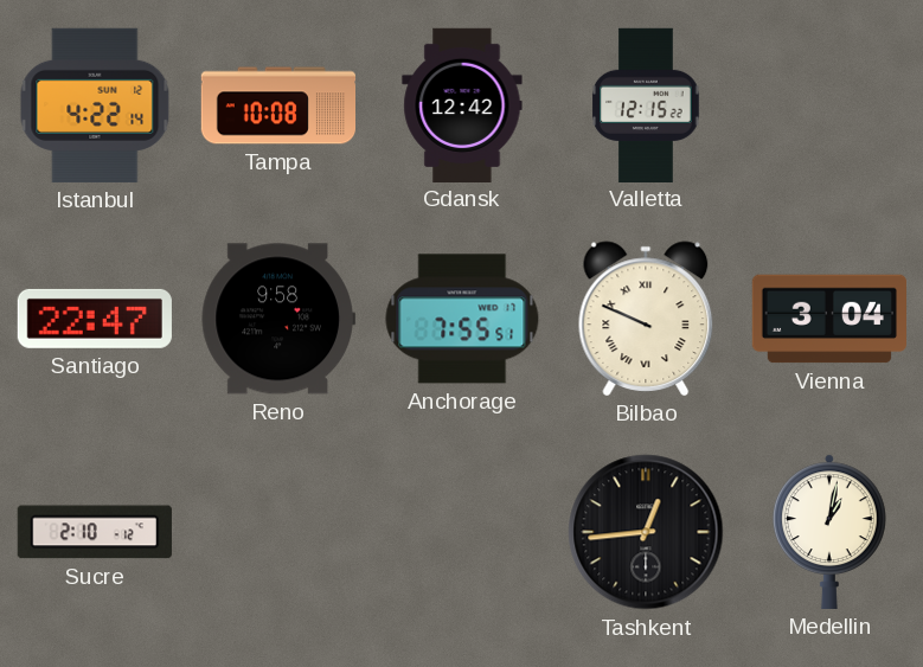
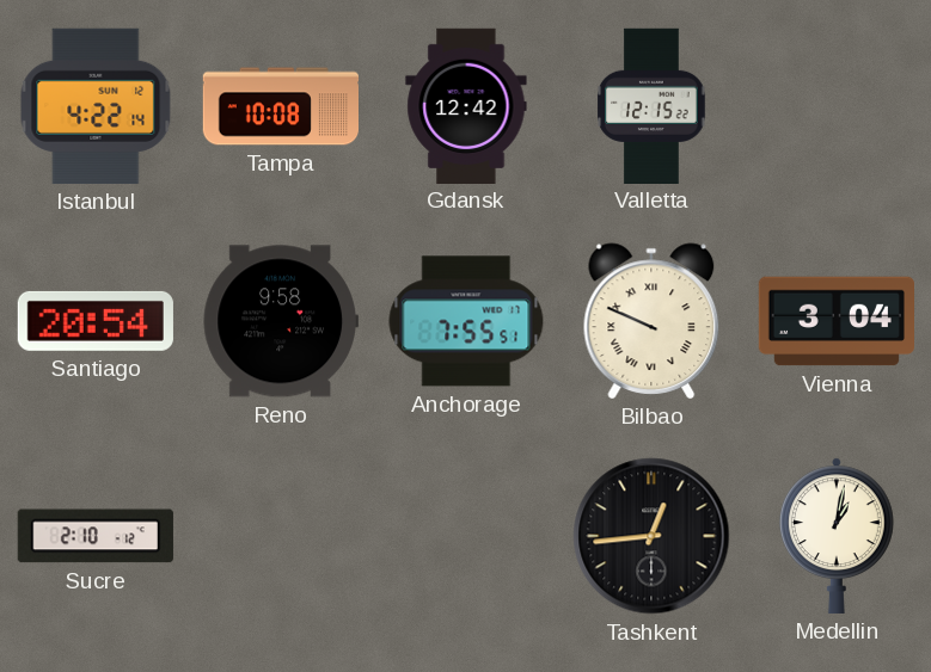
Santiago: 22:47 -> 20:54 (96, 321)
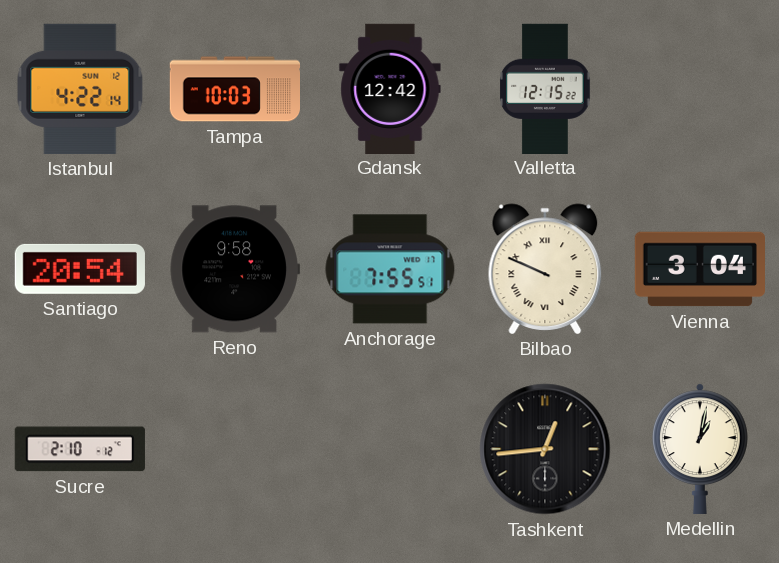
Tampa: 10:08 -> 10:03 (234, 89)
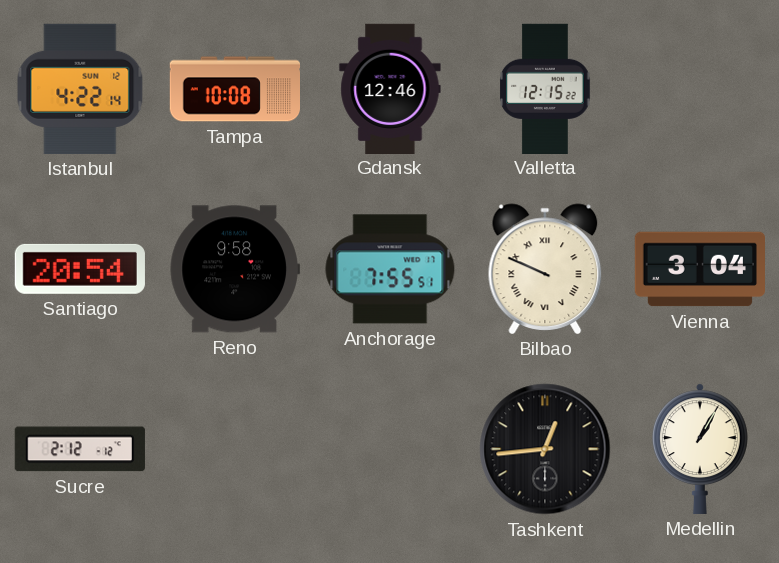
Tampa: 10:03 -> 10:08 (234, 89)
Gdansk: 12:42 -> 12:46 (390, 88)
Sucre: 2:10 -> 2:12 (80, 449)
Medellin: 1:02 -> 1:05 (700, 449)
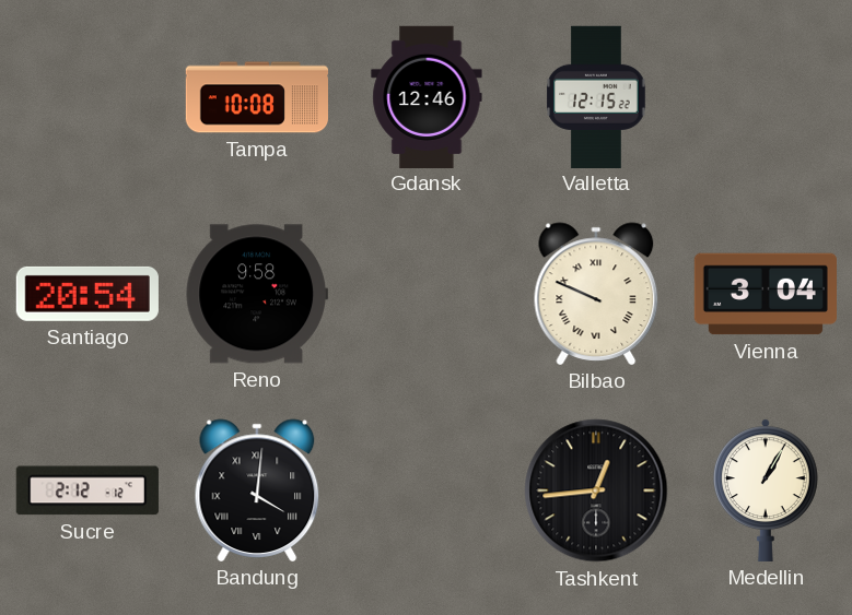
Istanbul: 4:22 -> none (80, 89)
Anchorage: 7:55 -> none (390, 269)
Bandung: none -> 4:01 (257, 490)
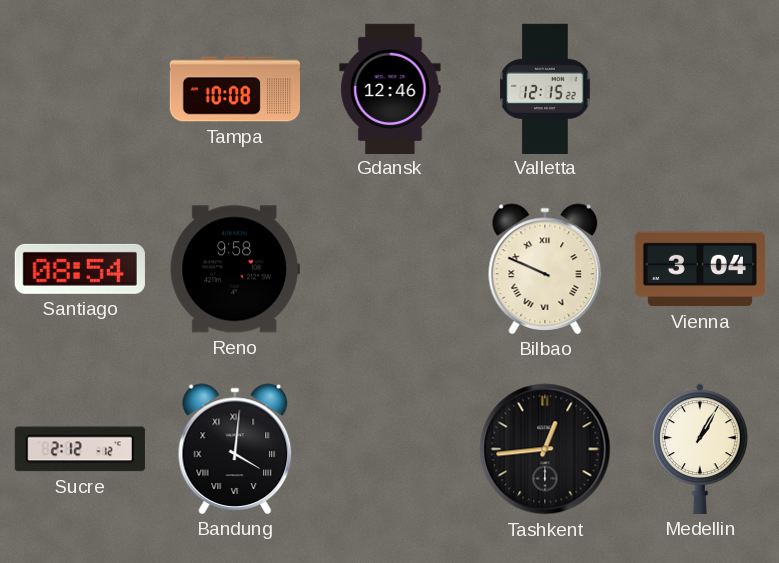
Santiago: 20:54 -> 08:54 (80, 269)
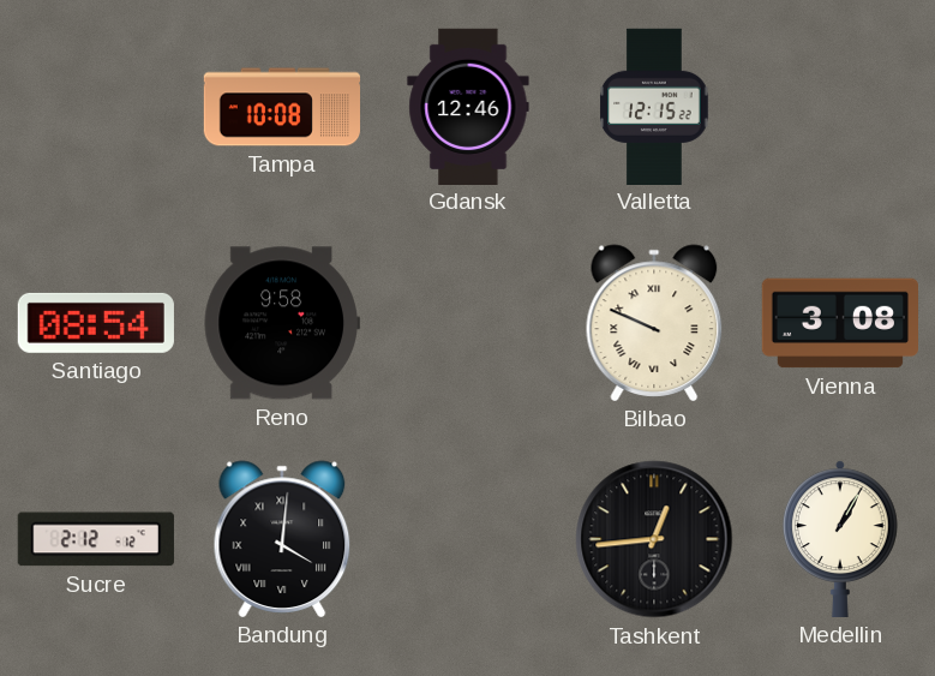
Vienna: 3:04 -> 3:08 (839, 323)
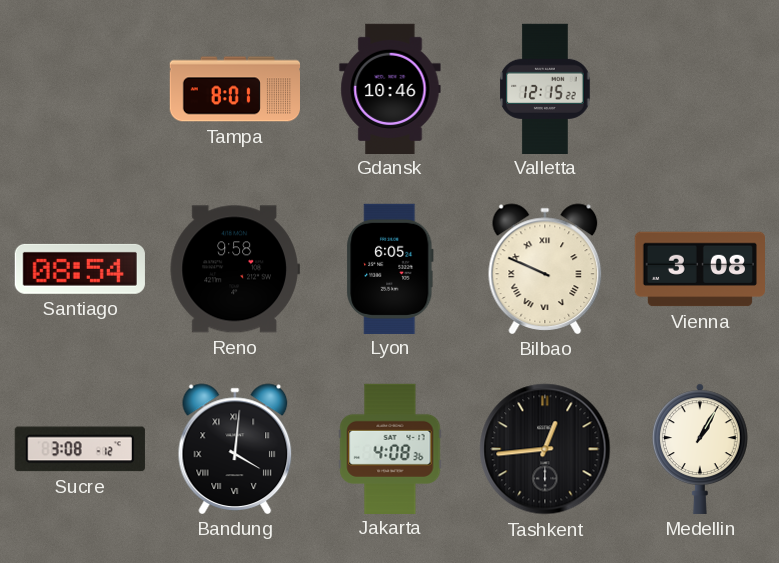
Tampa: 10:08 -> 8:01 (234, 89)
Gdansk: 12:46 -> 10:46 (390, 88)
Lyon: none -> 6:05 (390, 268)
Sucre: 2:12 -> 3:08 (80, 449)
Jakarta: none -> 4:08 (390, 448)
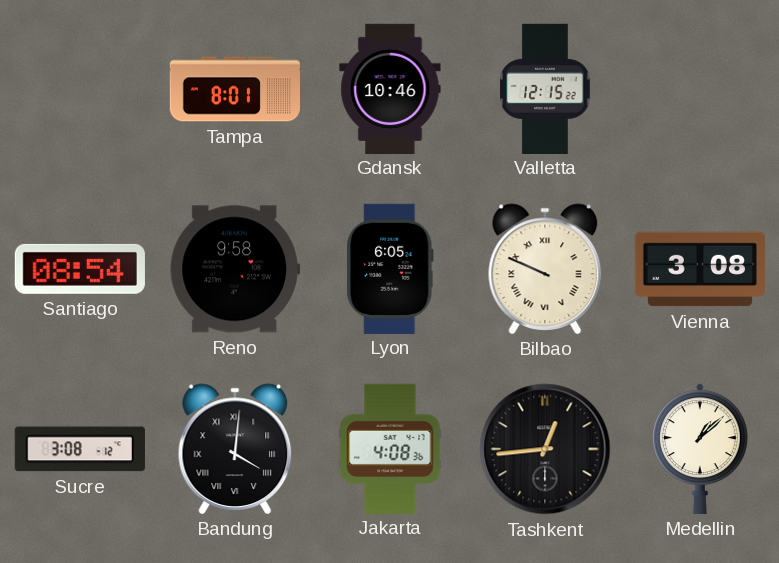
Medellin: 1:05 -> 1:08 (700, 449)
